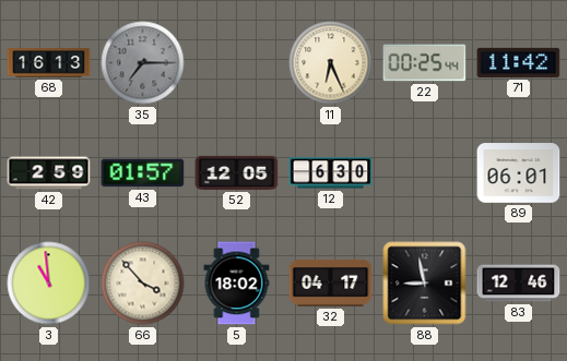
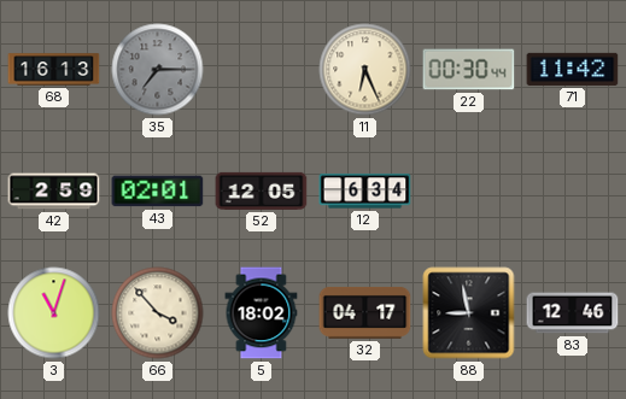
22: 00:25 -> 00:30 (469, 70)
43: 01:57 -> 02:01 (158, 192)
12: 6:30 -> 6:34 (365, 192)
89: 06:01 -> none (519, 173)
3: 10:59 -> 11:03 (54, 313)
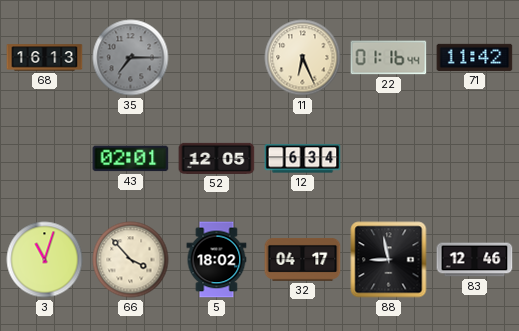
22: 00:30 -> 01:16 (389, 58)
42: 2:59 -> none (54, 192)
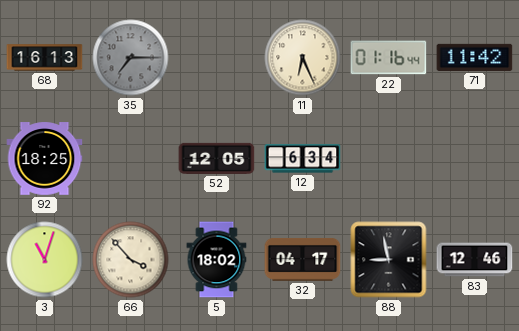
92: none -> 18:25 (45, 159)
43: 02:01 -> none (131, 159)
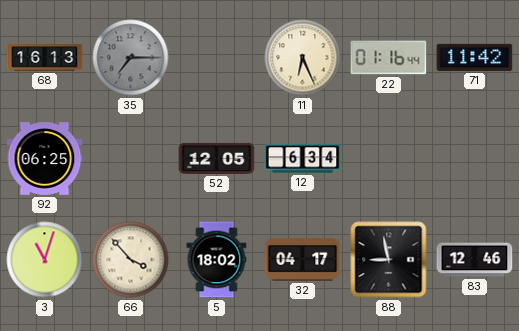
92: 18:25 -> 06:25 (45, 159)
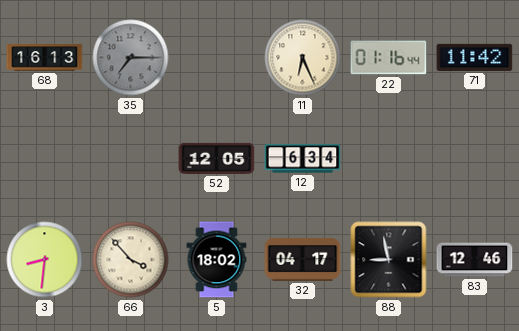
92: 06:25 -> none (45, 159)
3: 11:03 -> 8:31 (45, 260)
